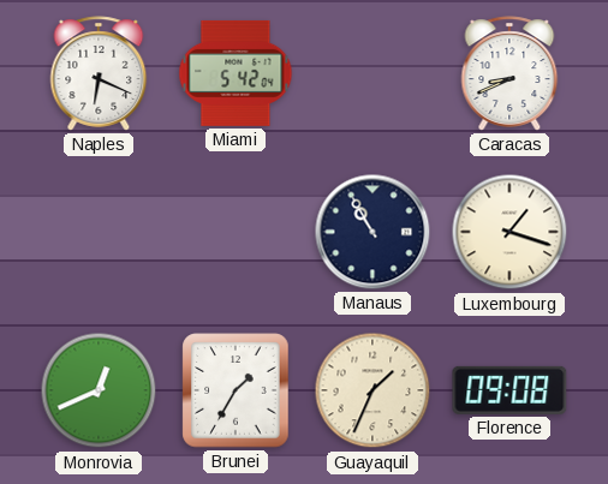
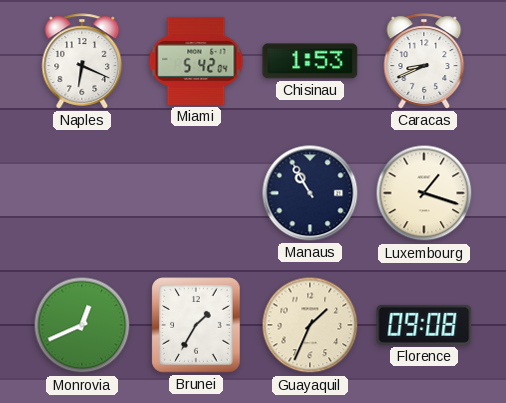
Chisinau: none -> 1:53 (310, 61)
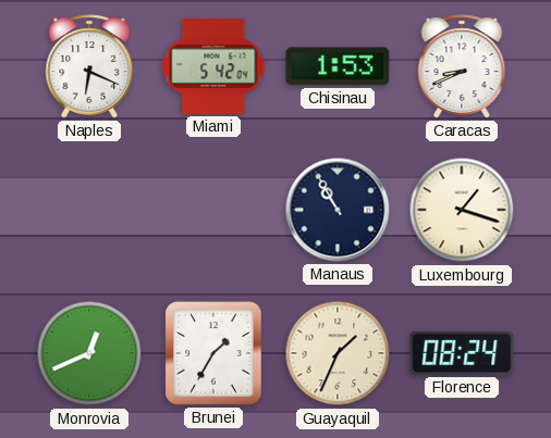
Florence: 09:08 -> 08:24 (462, 353)
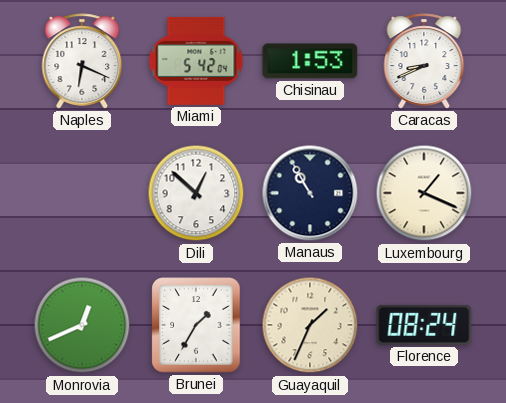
Dili: none -> 12:52 (196, 193)
Luxembourg: 1:18 -> 1:19 (424, 193)
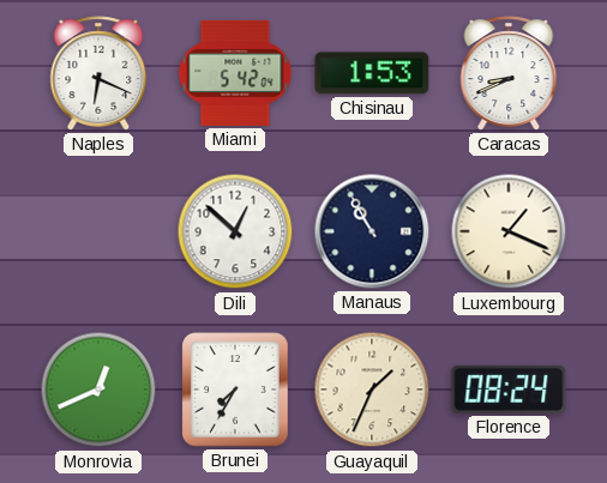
Brunei: 1:35 -> 7:35 (235, 390)
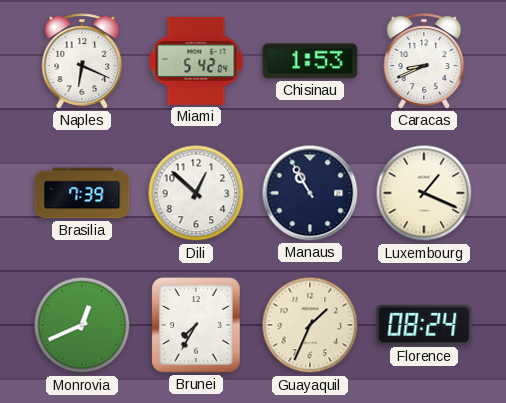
Brasilia: none -> 7:39 (82, 193)
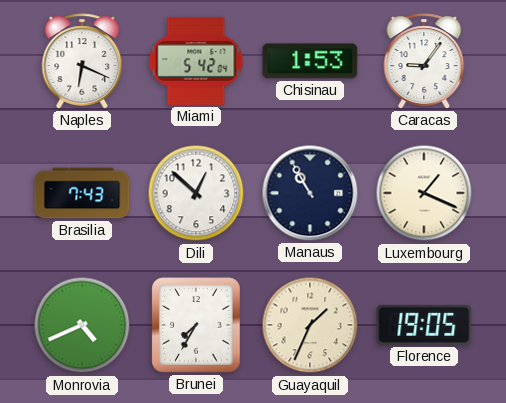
Caracas: 8:41 -> 9:06 (424, 61)
Brasilia: 7:39 -> 7:43 (82, 193)
Monrovia: 12:41 -> 4:41 (82, 325)
Florence: 08:24 -> 19:05 (424, 325)
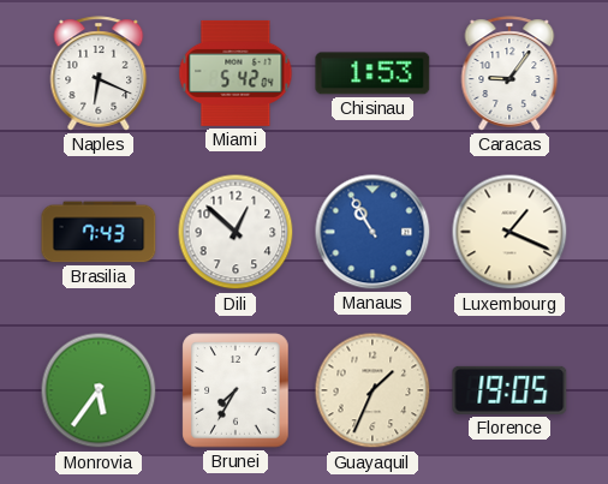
Manaus dial: navy -> blue (372, 232)
Monrovia: 4:41 -> 5:36 (99, 390)
